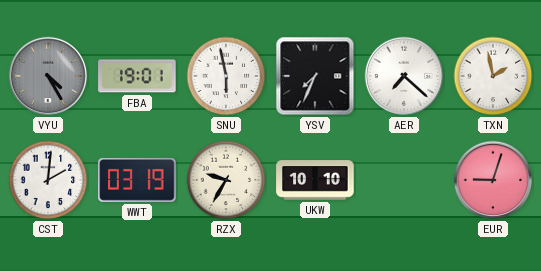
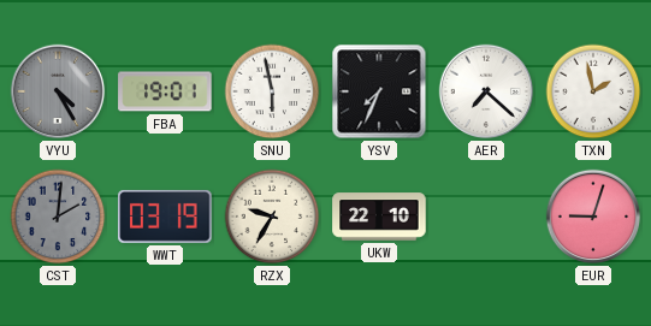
CST dial: white -> grey (58, 217)
UKW: 10:10 -> 22:10 (379, 217)
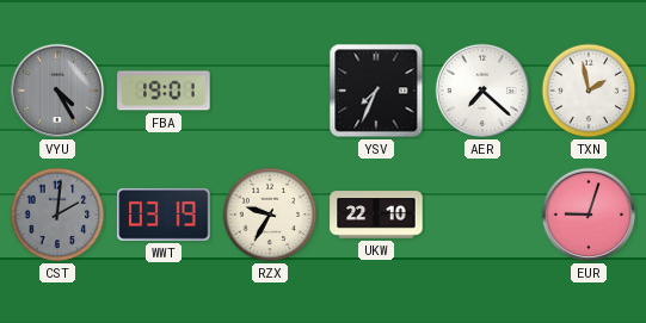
SNU: 5:58 -> none (272, 91)
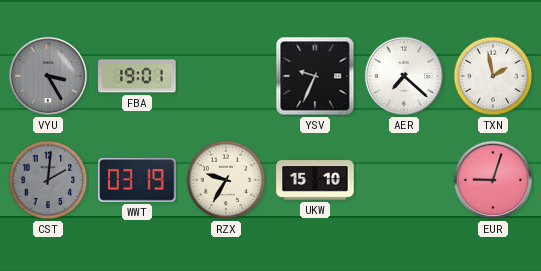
VYU: 4:25 -> 3:25 (48, 76)
YSV: 7:34 -> 9:34 (315, 76)
UKW: 22:10 -> 15:10 (315, 180)
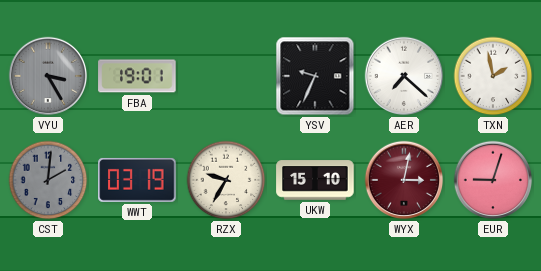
WYX: none -> 3:02 (404, 180)
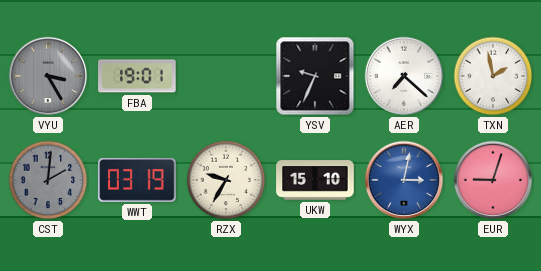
WYX dial: burgundy -> blue (404, 180)
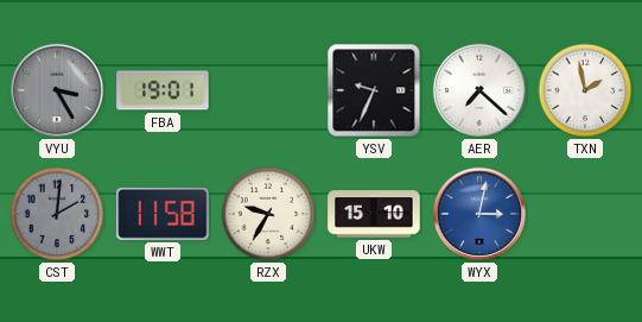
WWT: 03:19 -> 11:58 (163, 214)
EUR: 9:03 -> none (493, 180)
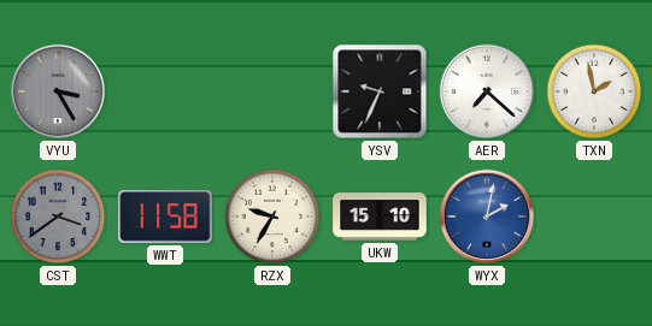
FBA: 19:01 -> none (163, 90)
CST: 2:01 -> 3:39 (58, 217)
WYX: 3:02 -> 2:02 (487, 217)
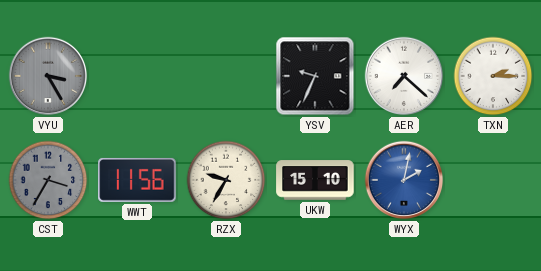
TXN: 1:58 -> 2:15 (493, 76)
CST: 3:39 -> 3:35 (48, 180)
WWT: 11:58 -> 11:56 (137, 180)
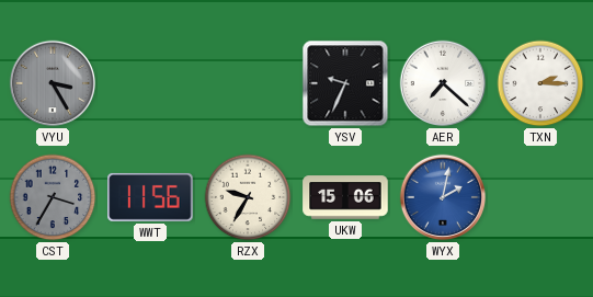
UKW: 15:10 -> 15:06 (345, 197)
